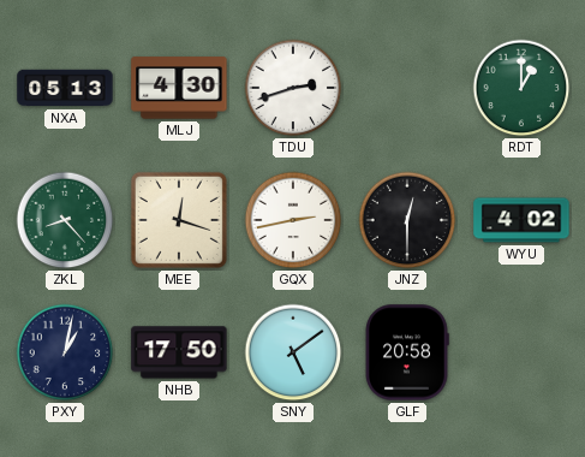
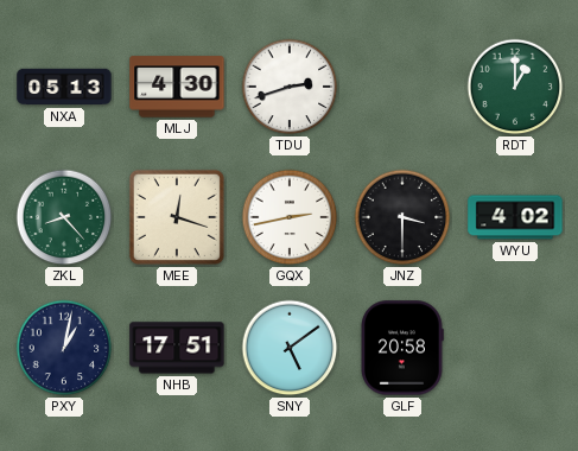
JNZ: 12:30 -> 3:30 (402, 217)
NHB: 17:50 -> 17:51 (177, 348)
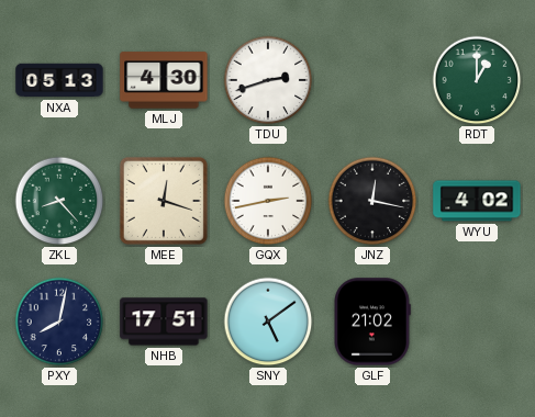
JNZ: 3:30 -> 12:17 (372, 201)
PXY: 1:02 -> 8:02 (59, 322)
GLF: 20:58 -> 21:02 (372, 322)
